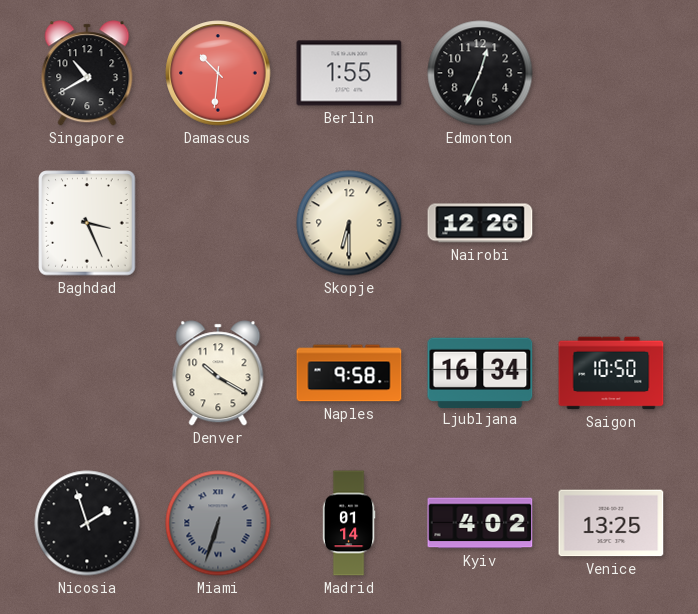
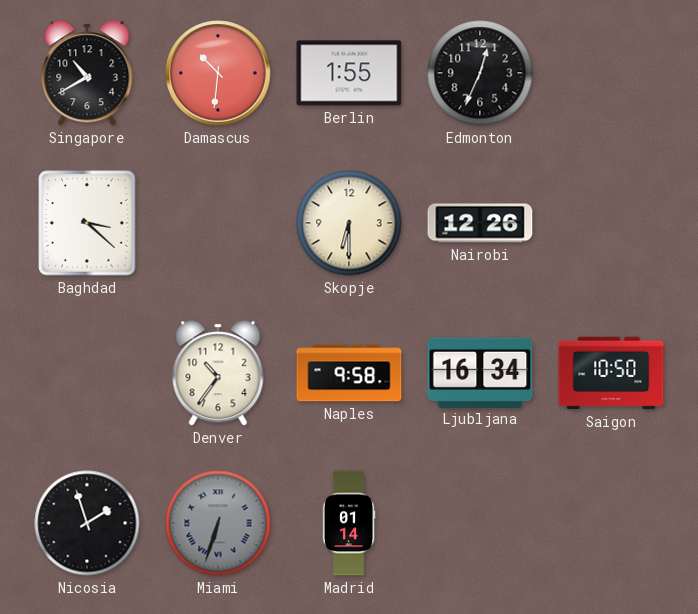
Baghdad: 3:26 -> 3:22 (87, 223)
Denver: 10:20 -> 10:36 (218, 373)
Kyiv: 4:02 -> none (480, 523)
Venice: 13:25 -> none (611, 523)
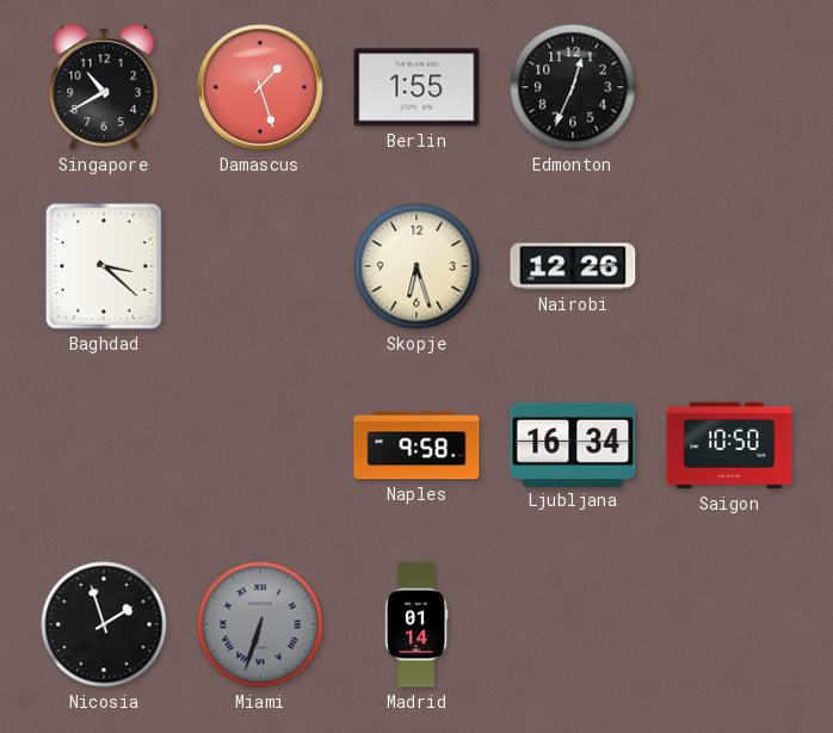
Damascus: 10:31 -> 1:27 (260, 87)
Skopje: 6:30 -> 6:27 (416, 266)
Denver: 10:36 -> none (218, 373)
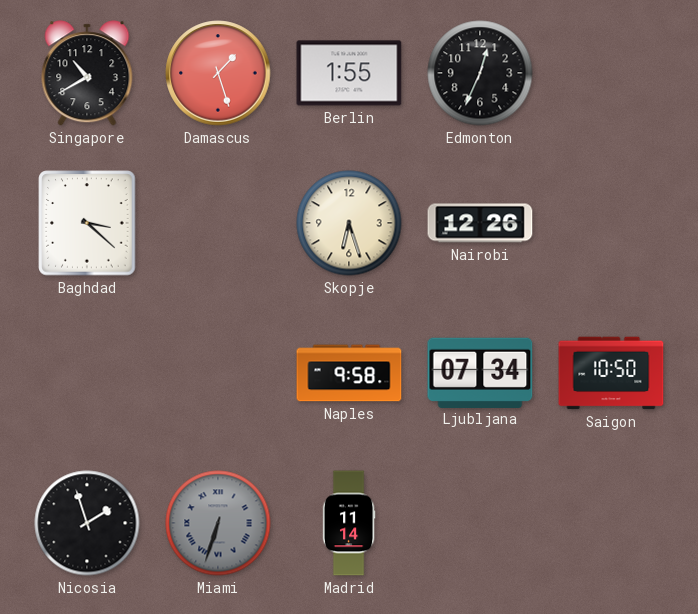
Ljubljana: 16:34 -> 07:34 (480, 372)
Madrid: 01:14 -> 11:14 (349, 523)
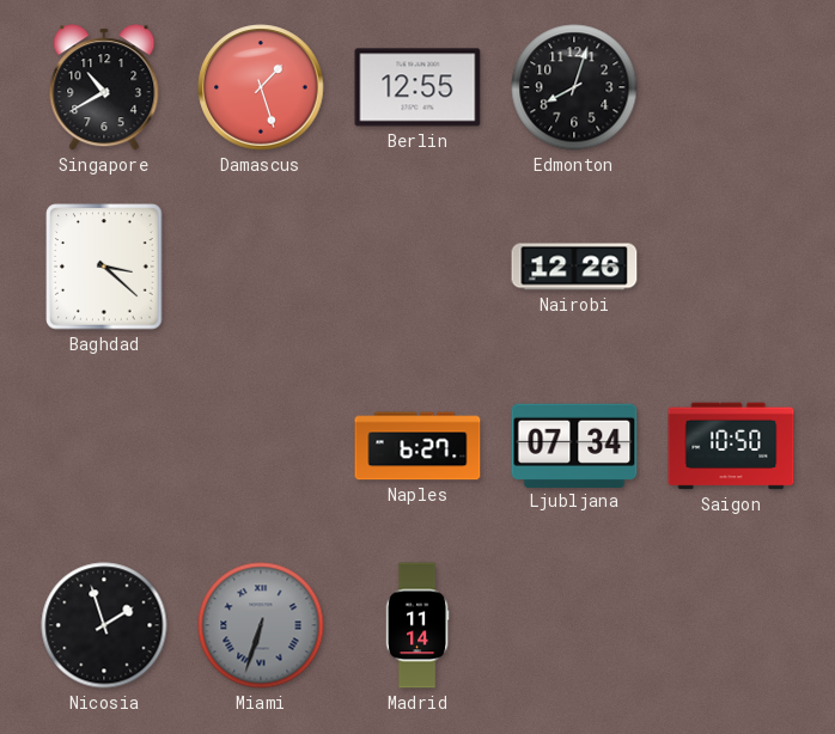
Berlin: 1:55 -> 12:55 (417, 87)
Edmonton: 12:34 -> 8:03 (574, 87)
Skopje: 6:27 -> none (349, 223)
Naples: 9:58 -> 6:27 (417, 446)
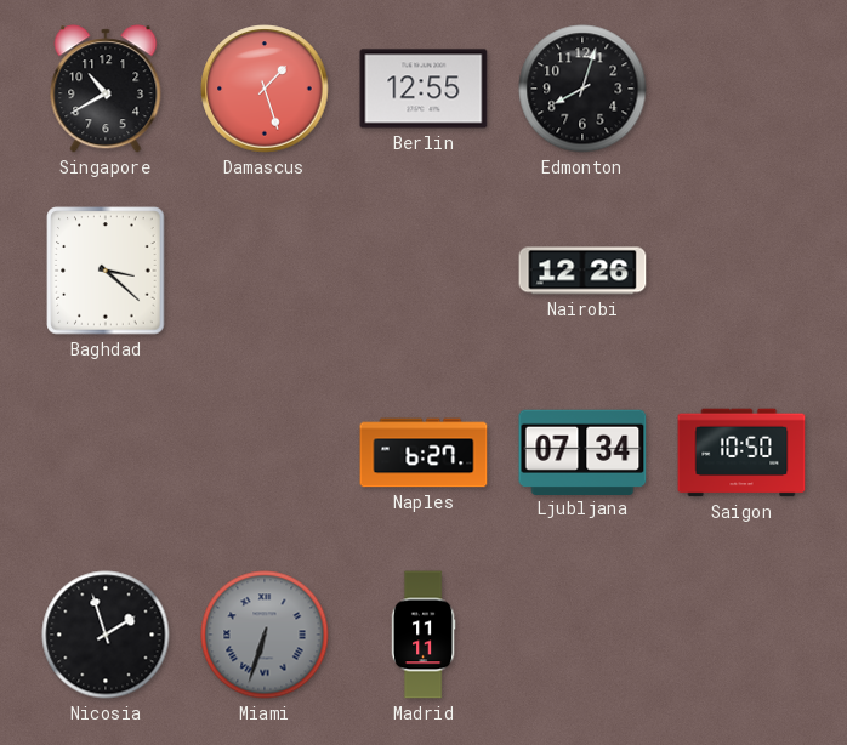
Madrid: 11:14 -> 11:11 (423, 635)
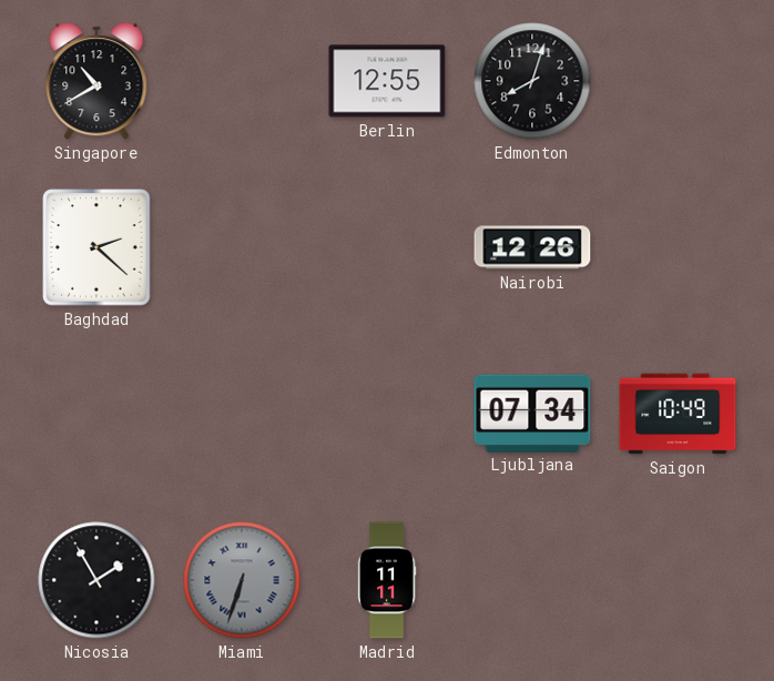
Damascus: 1:27 -> none (265, 89)
Baghdad: 3:22 -> 2:22 (96, 247)
Naples: 6:27 -> none (423, 453)
Saigon: 10:50 -> 10:49 (678, 414)
Nicosia: 1:57 -> 1:55 (96, 580)
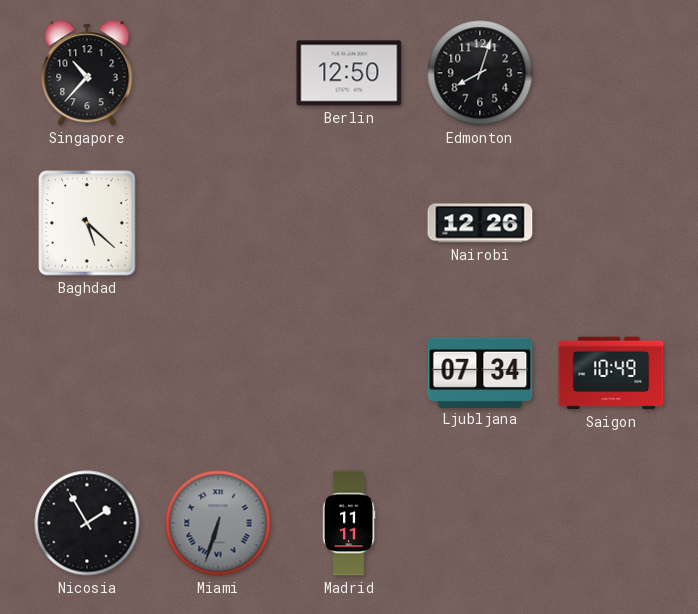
Singapore: 10:40 -> 10:37 (87, 73)
Berlin: 12:55 -> 12:50 (349, 73)
Baghdad: 2:22 -> 5:22 (87, 223)
